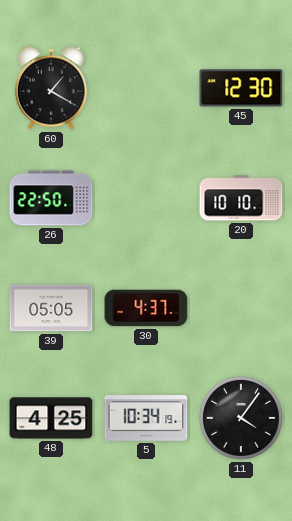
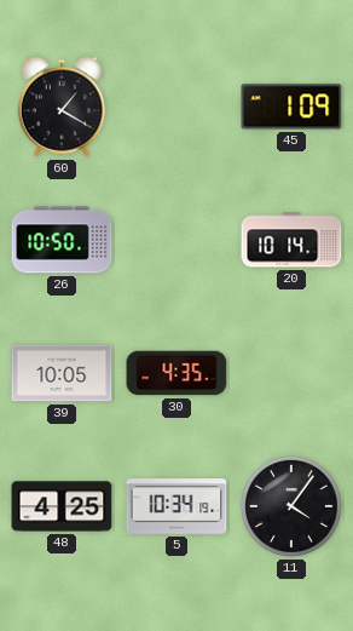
45: 12:30 -> 1:09 (291, 107)
26: 22:50 -> 10:50 (62, 240)
20: 10:10 -> 10:14 (291, 240)
39: 05:05 -> 10:05 (62, 373)
30: 4:37 -> 4:35 (176, 373)
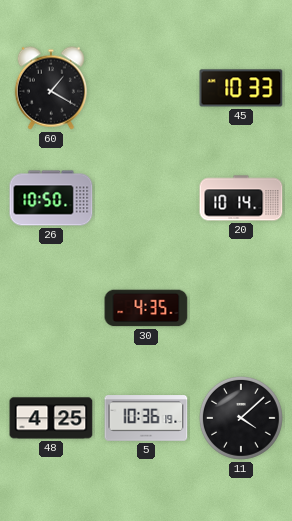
45: 1:09 -> 10:33 (241, 88)
39: 10:05 -> none (62, 373)
5: 10:34 -> 10:36 (146, 418)
11: 4:06 -> 4:08 (242, 419)
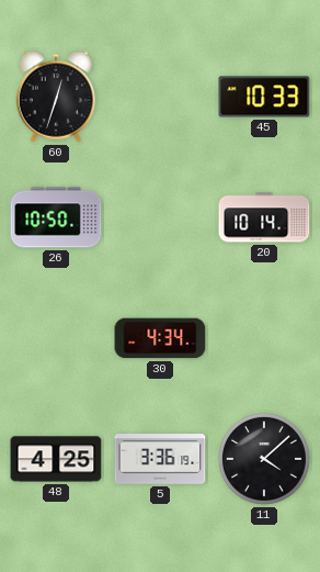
60: 1:20 -> 12:33 (55, 97)
30: 4:35 -> 4:34 (160, 338)
5: 10:36 -> 3:36 (160, 459)
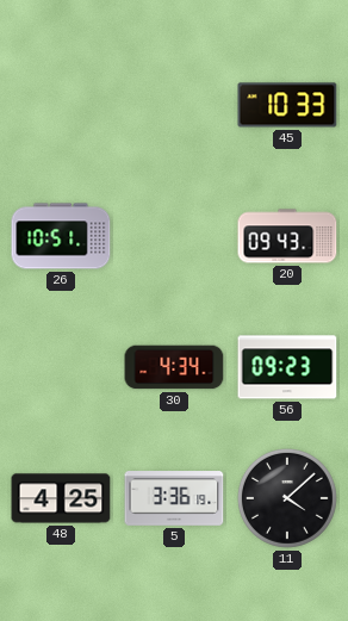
60: 12:33 -> none (55, 97)
26: 10:50 -> 10:51 (61, 236)
20: 10:14 -> 09:43 (287, 236)
56: none -> 09:23 (287, 367)
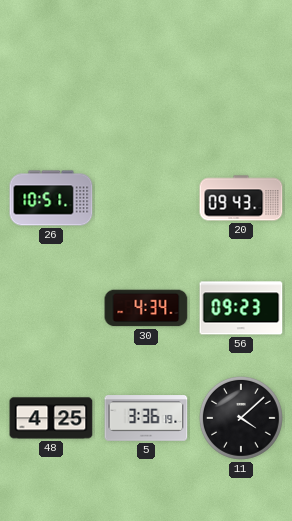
45: 10:33 -> none (287, 105)
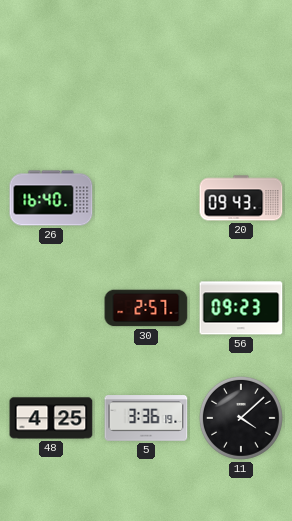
26: 10:51 -> 16:40 (51, 198)
30: 4:34 -> 2:57 (146, 308)
